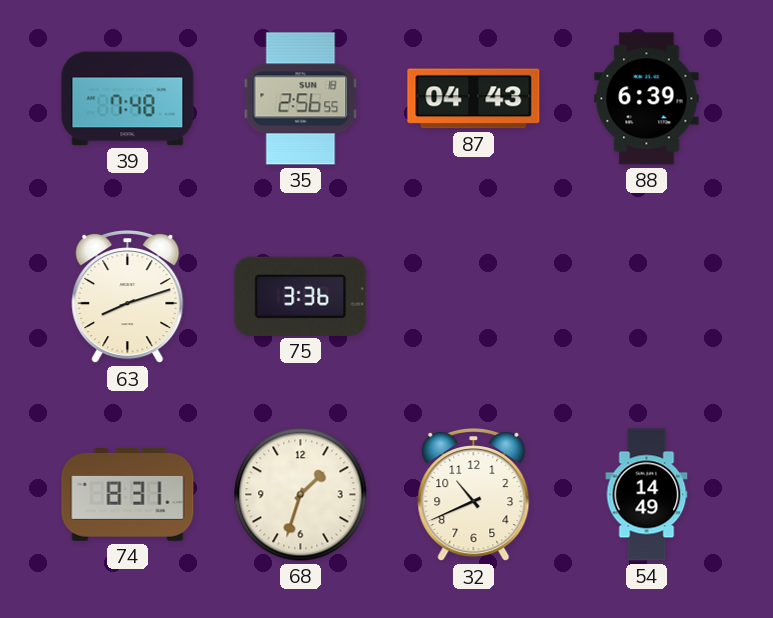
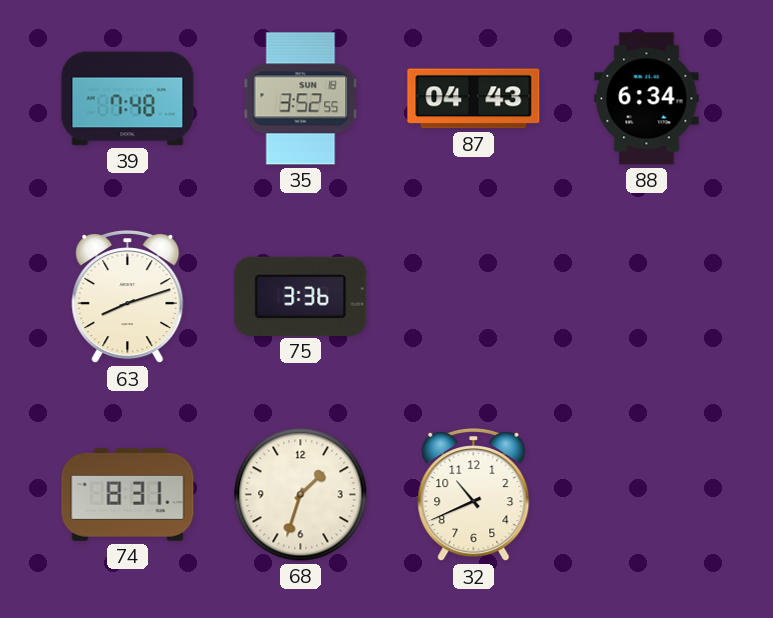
35: 2:56 -> 3:52 (301, 99)
88: 6:39 -> 6:34 (647, 99)
54: 14:49 -> none (647, 495)
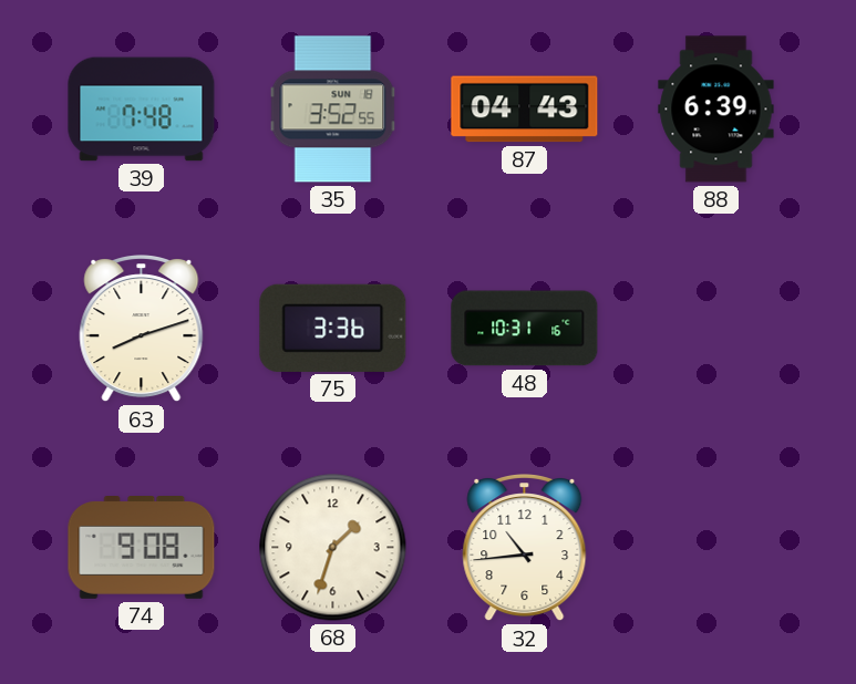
88: 6:34 -> 6:39 (716, 110)
48: none -> 10:31 (525, 329)
74: 8:31 -> 9:08 (142, 548)
32: 10:41 -> 10:44 (525, 549)
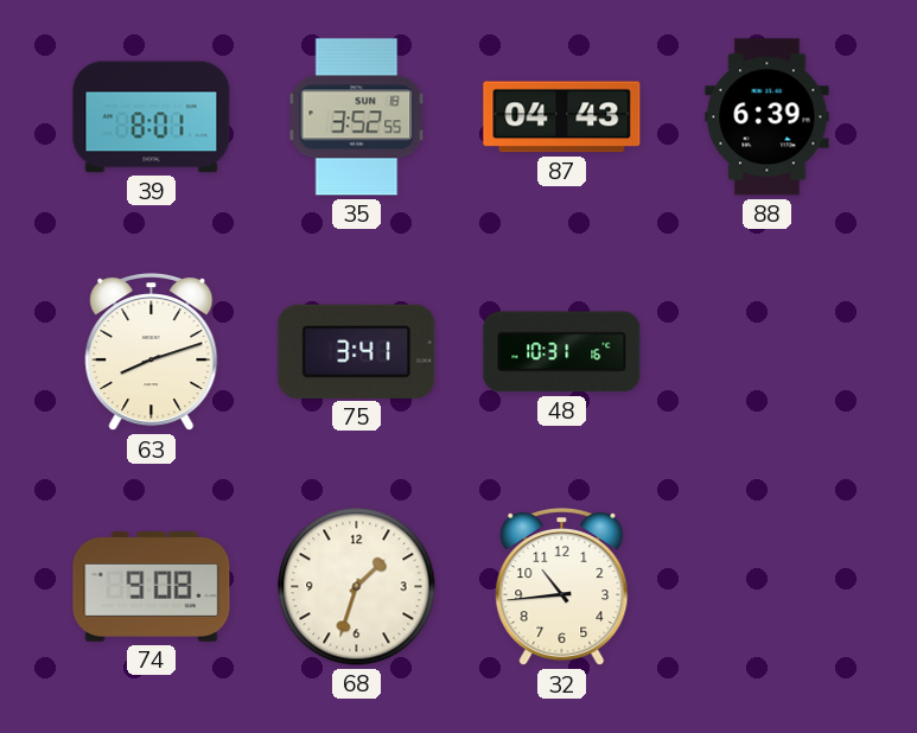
39: 7:48 -> 8:01 (152, 117)
75: 3:36 -> 3:41 (357, 351)
